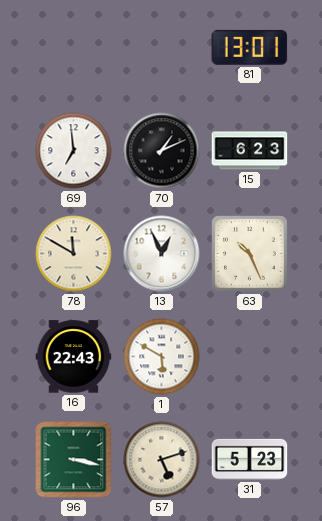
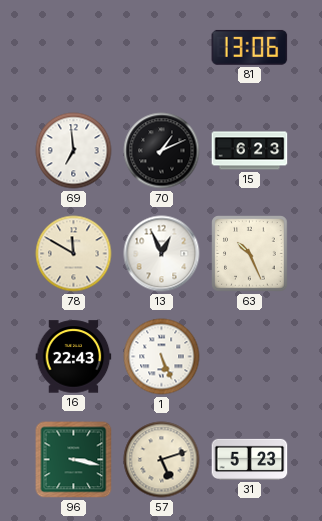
81: 13:01 -> 13:06 (250, 47)
1: 5:50 -> 5:26 (162, 357)
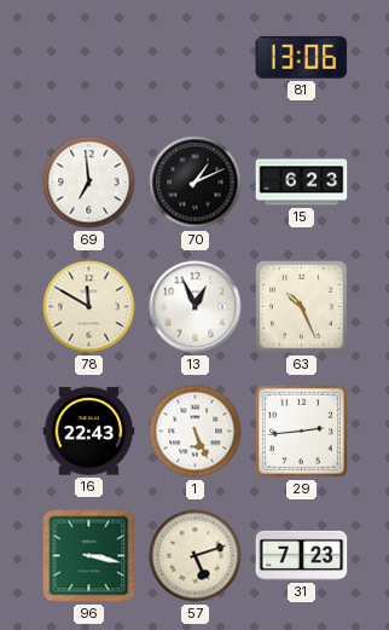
29: none -> 2:44 (301, 430)
31: 5:23 -> 7:23 (302, 555)
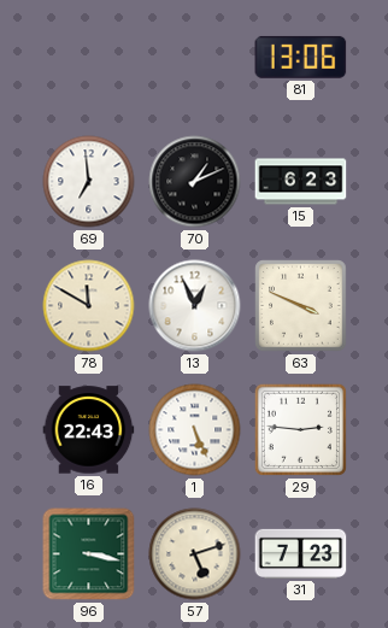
63: 10:26 -> 3:49 (301, 306)
29: 2:44 -> 2:46 (300, 429)
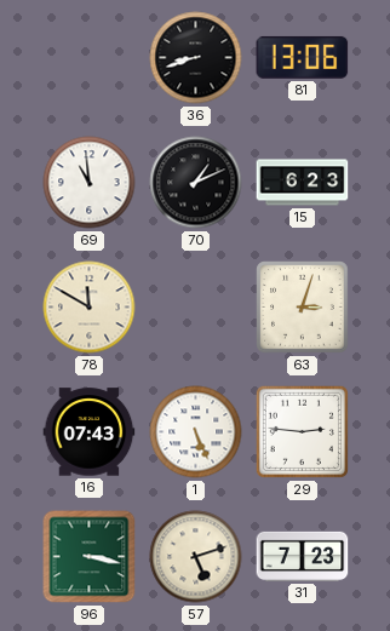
36: none -> 8:42 (196, 58)
69: 6:59 -> 10:59 (90, 183)
13: 12:56 -> none (195, 306)
63: 3:49 -> 3:03 (303, 308)
16: 22:43 -> 07:43 (90, 432)
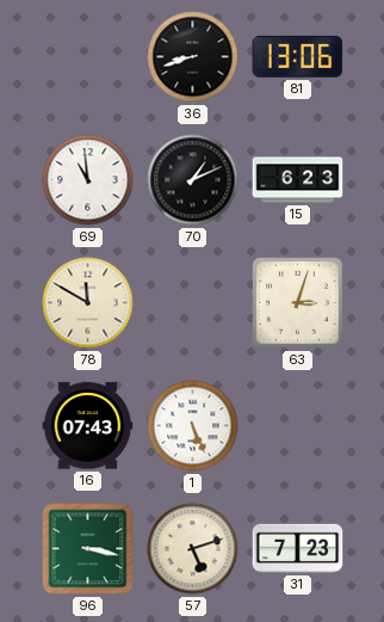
29: 2:46 -> none (302, 431)
